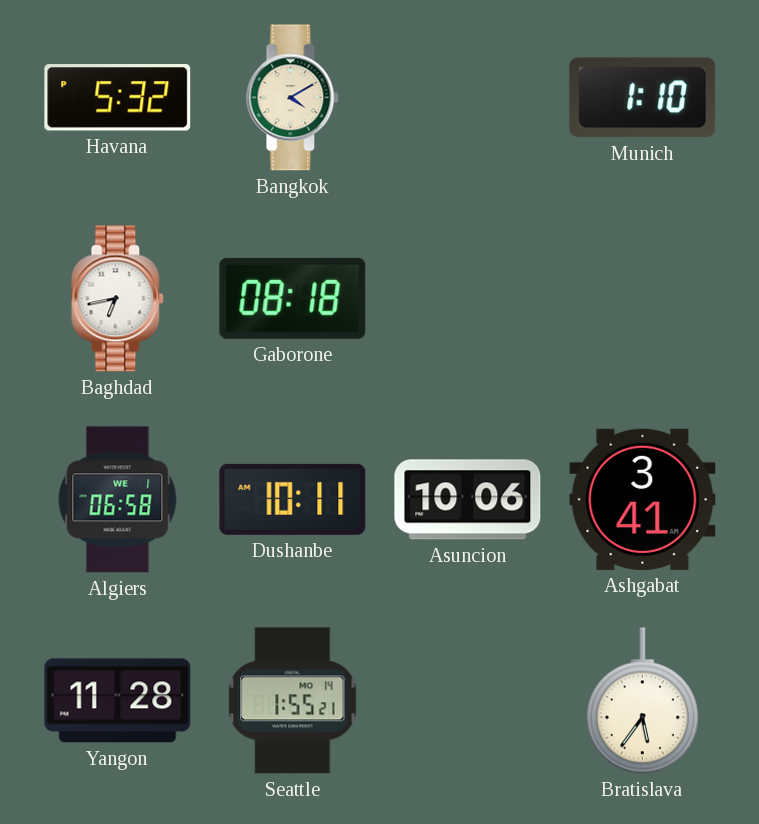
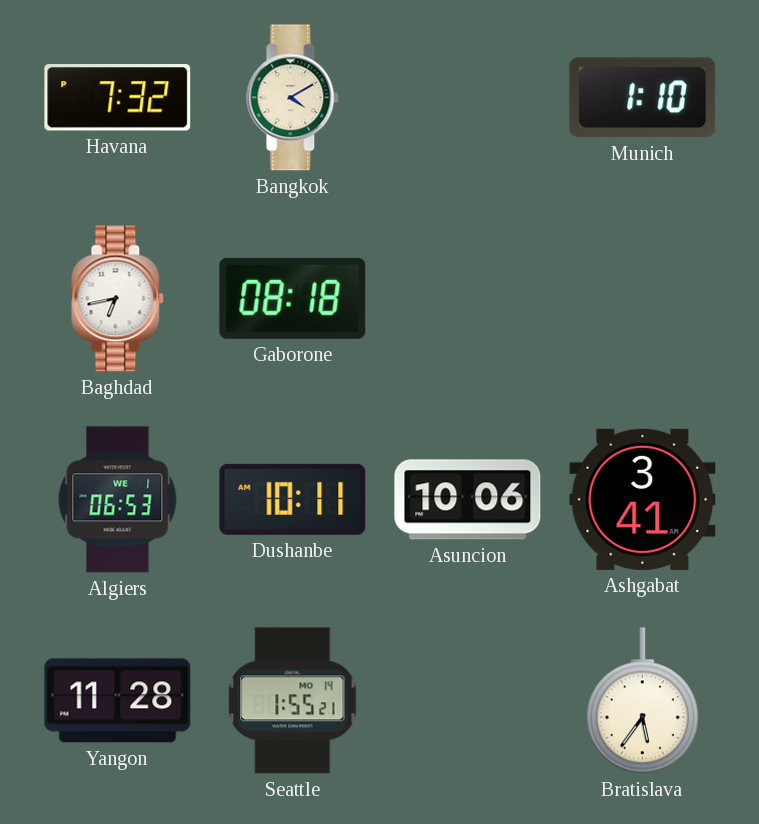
Havana: 5:32 -> 7:32 (118, 98)
Algiers: 06:58 -> 06:53 (118, 500)
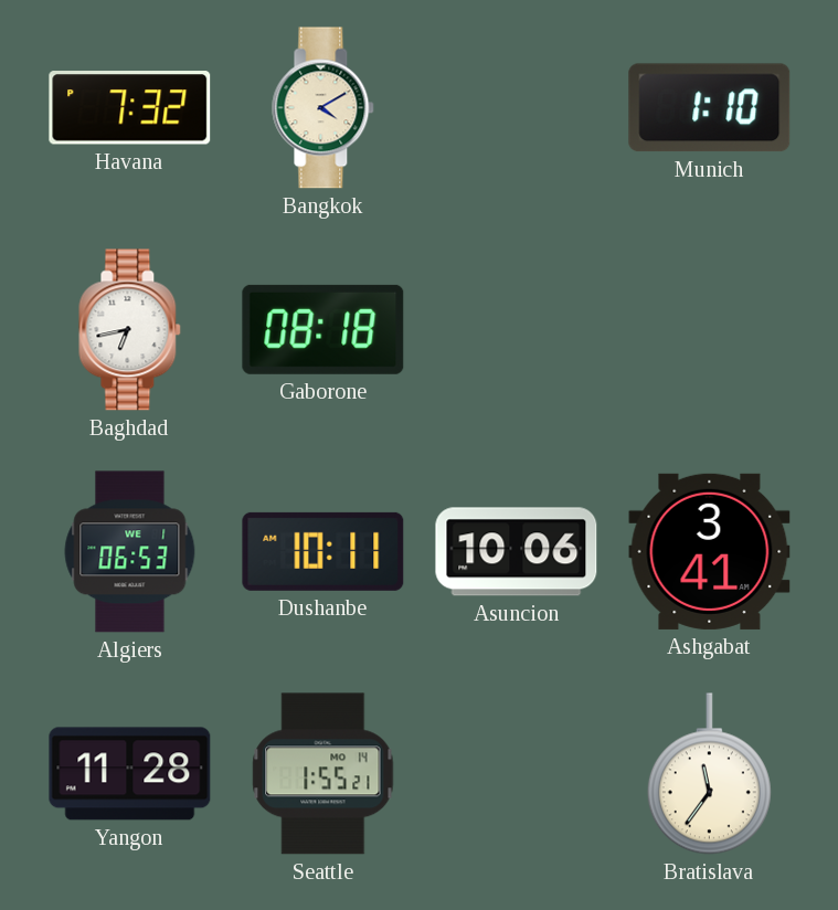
Bratislava: 5:36 -> 11:36 (709, 774)
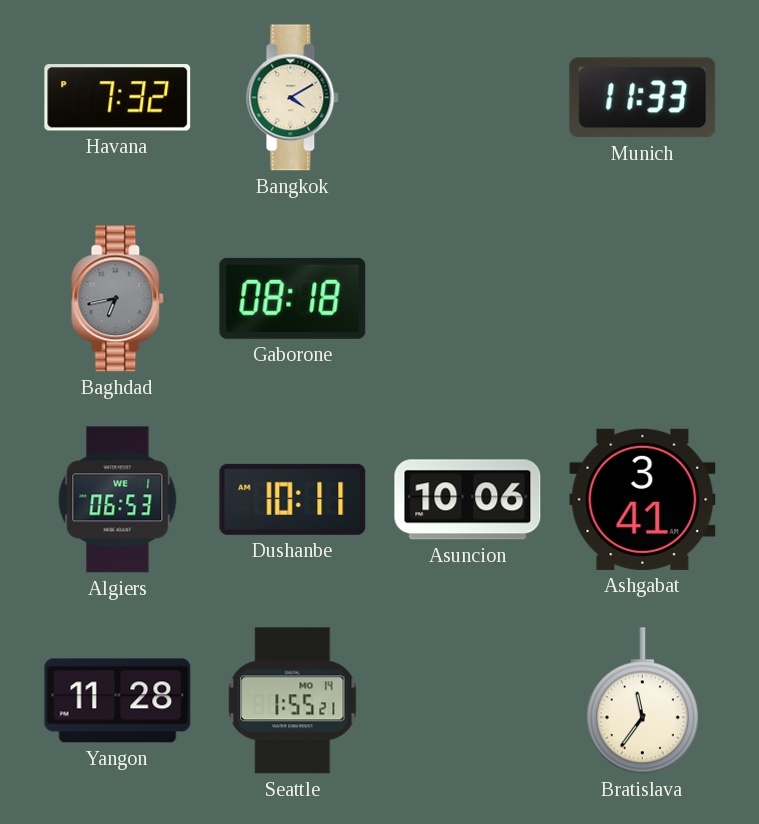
Munich: 1:10 -> 11:33 (643, 98)
Baghdad dial: white -> grey (118, 299)
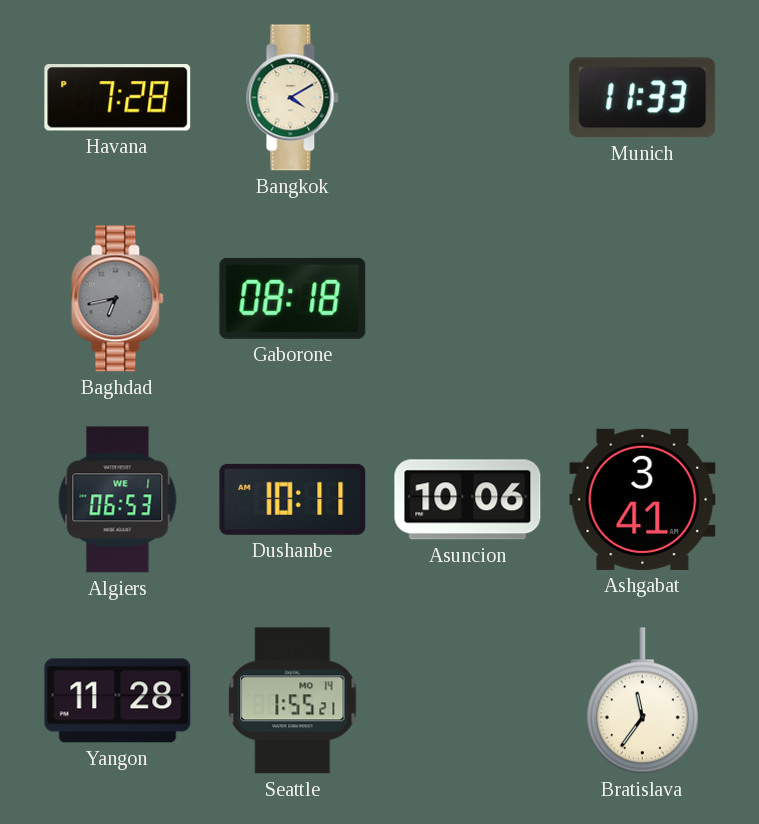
Havana: 7:32 -> 7:28 (118, 98)
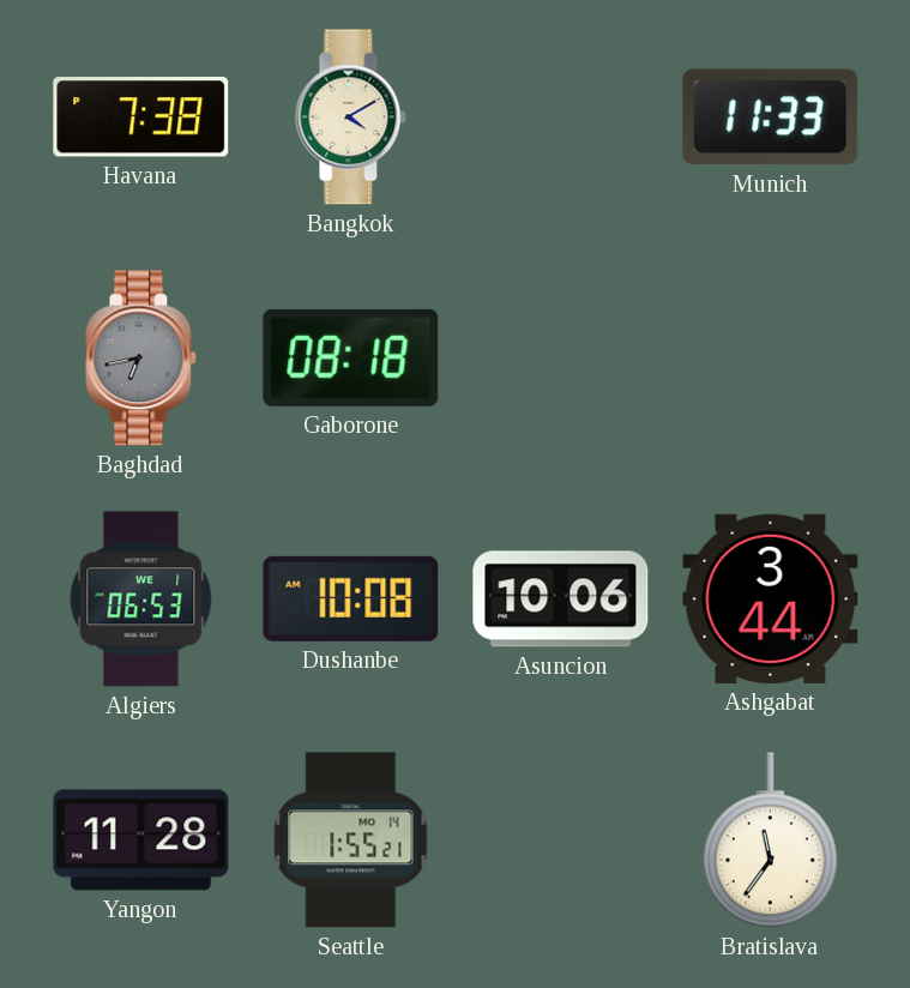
Havana: 7:28 -> 7:38 (141, 118)
Dushanbe: 10:11 -> 10:08 (351, 598)
Ashgabat: 3:41 -> 3:44 (771, 598)
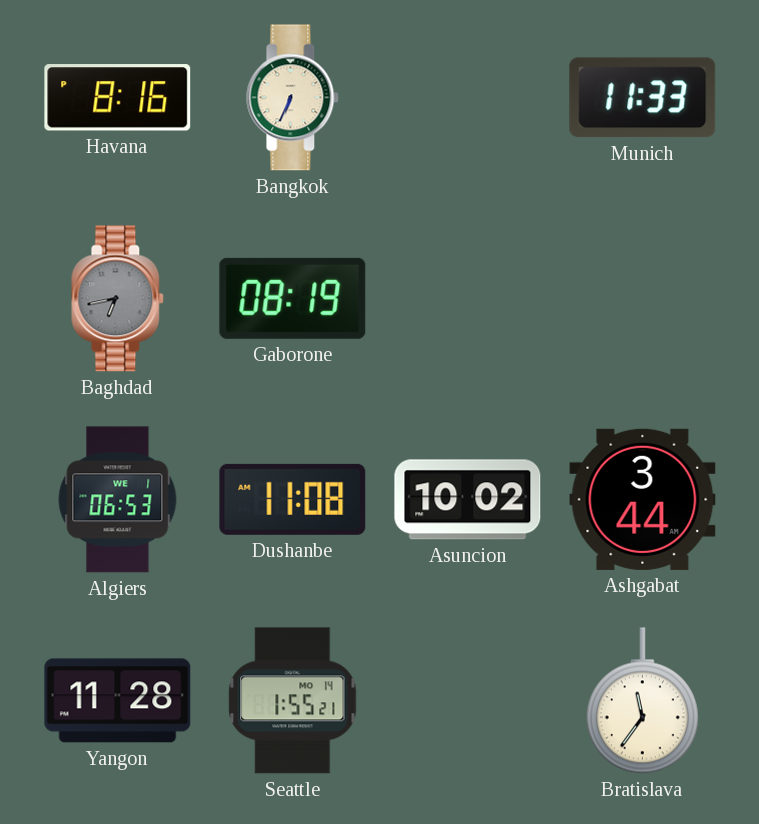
Havana: 7:38 -> 8:16 (118, 98)
Bangkok: 4:10 -> 6:34 (293, 98)
Gaborone: 08:18 -> 08:19 (293, 298)
Dushanbe: 10:08 -> 11:08 (293, 499)
Asuncion: 10:06 -> 10:02 (468, 500)
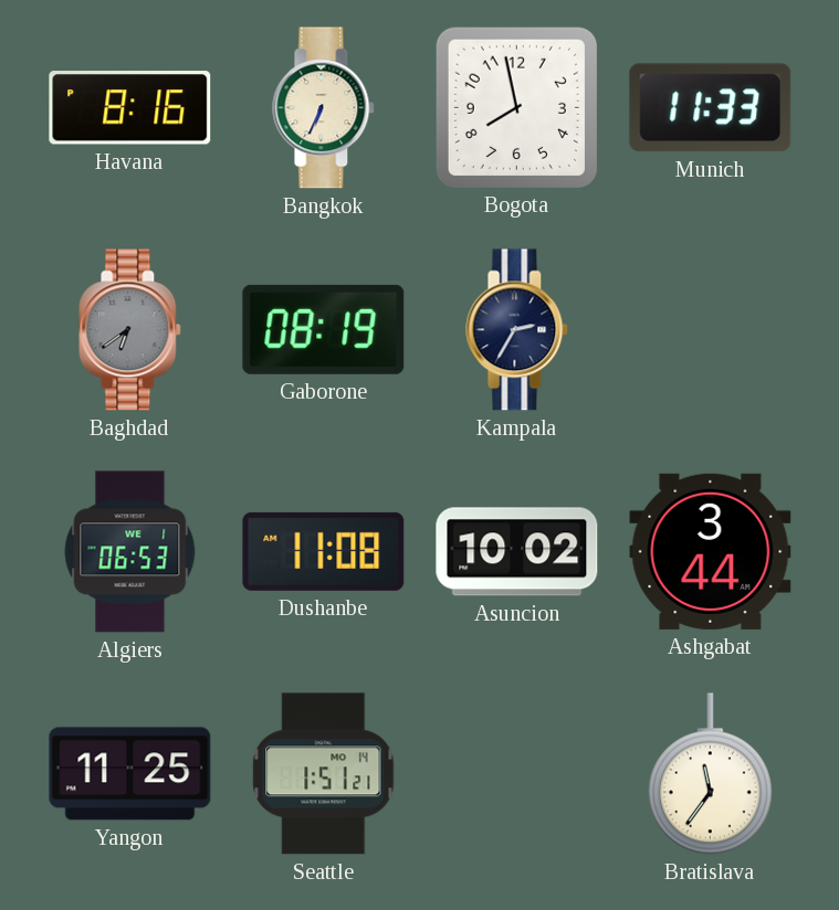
Bogota: none -> 7:58 (516, 107)
Baghdad: 6:43 -> 6:39 (130, 330)
Kampala: none -> 2:35 (517, 330)
Yangon: 11:28 -> 11:25 (130, 774)
Seattle: 1:55 -> 1:51 (324, 774)
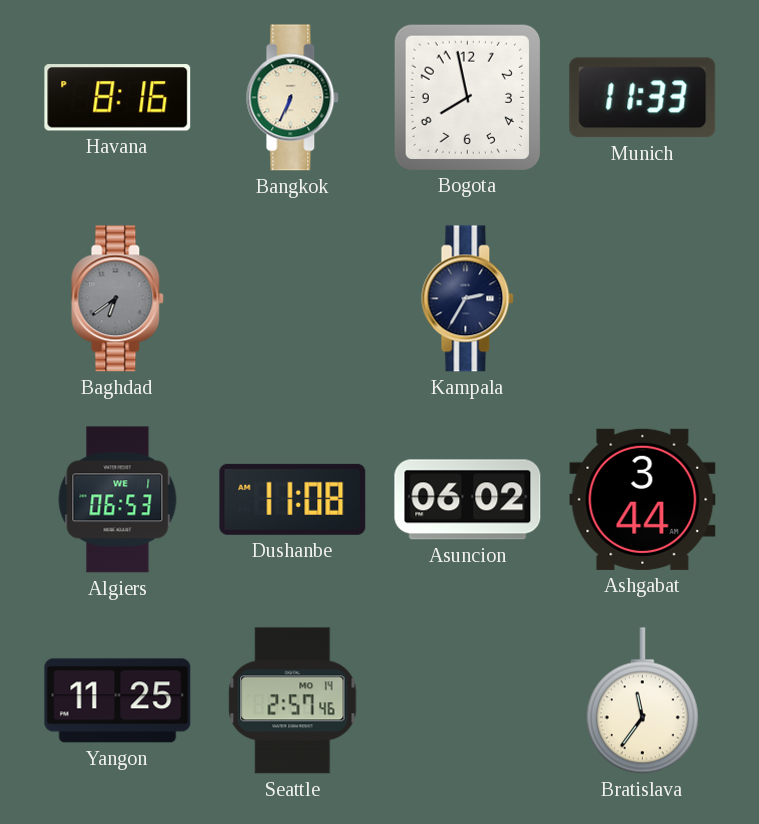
Gaborone: 08:19 -> none (324, 329)
Asuncion: 10:02 -> 06:02 (468, 500)
Seattle: 1:51 -> 2:57 (293, 701)
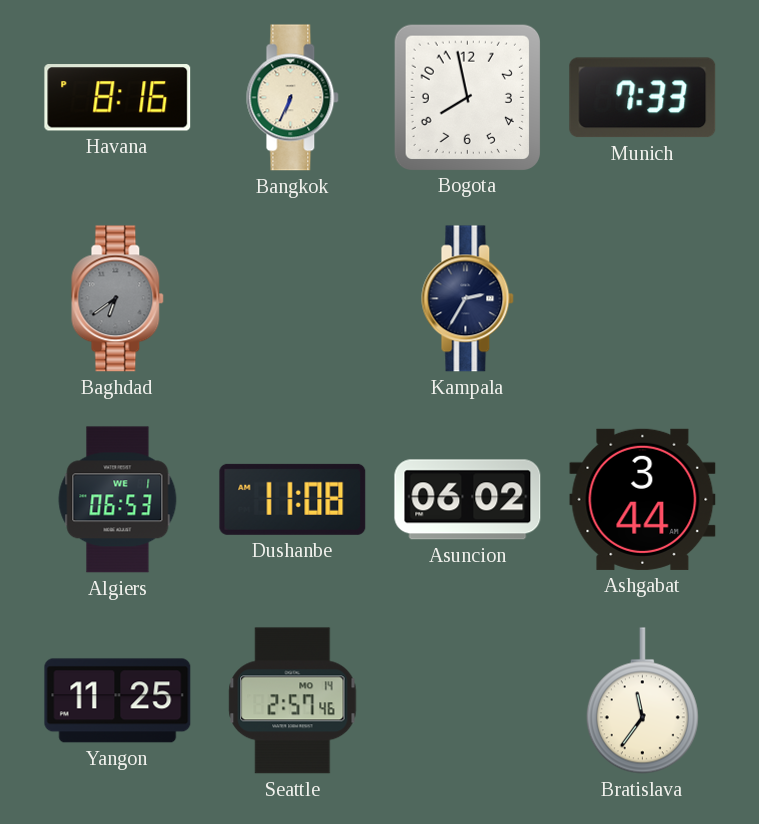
Munich: 11:33 -> 7:33 (643, 98)
